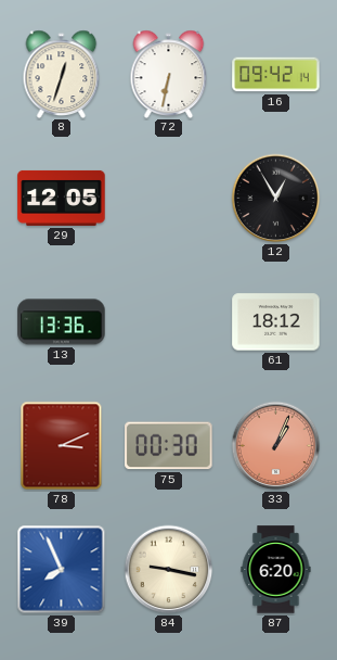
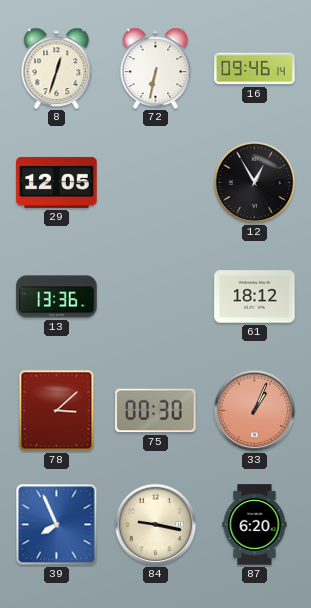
16: 09:42 -> 09:46 (255, 69)
78: 3:11 -> 3:08 (57, 411)
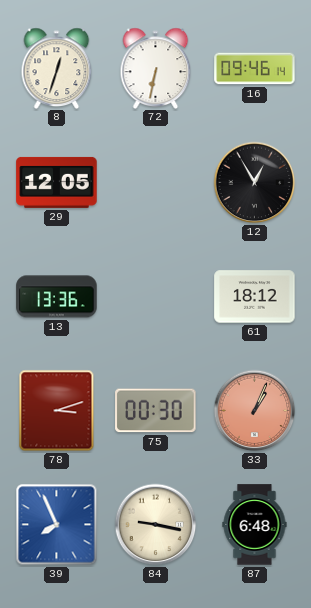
78: 3:08 -> 3:12 (57, 411)
87: 6:20 -> 6:48 (255, 525)
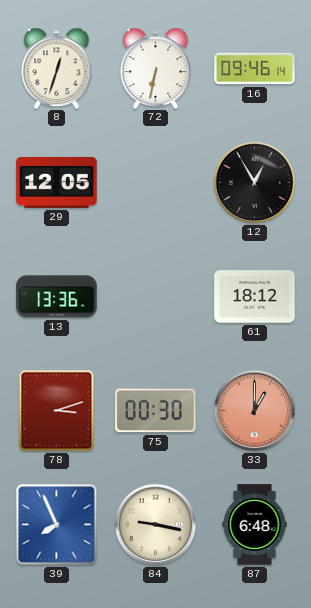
33: 1:04 -> 1:00 (255, 411)
